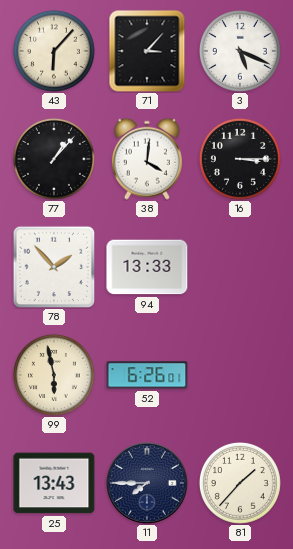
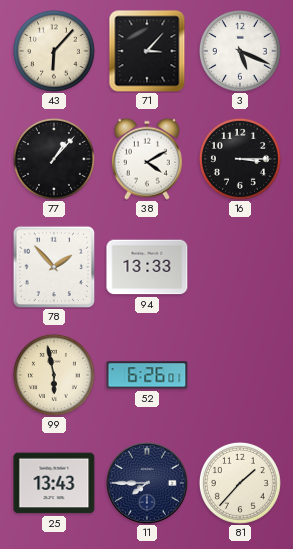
38: 4:01 -> 4:10 (147, 159)
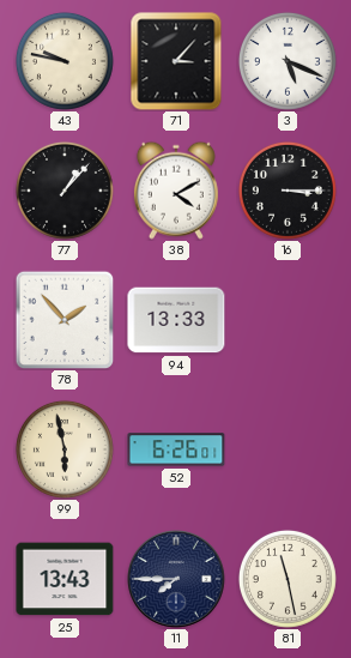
43: 6:07 -> 9:47 (65, 61)
81: 1:37 -> 11:28 (288, 579)
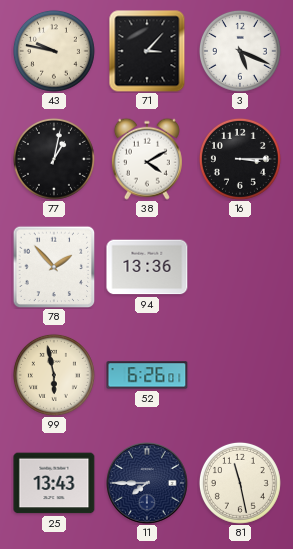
77: 1:07 -> 1:02 (54, 159)
94: 13:33 -> 13:36 (147, 267)
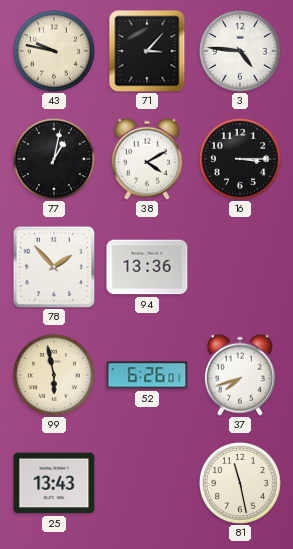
3: 5:19 -> 4:46 (240, 51)
37: none -> 7:42 (240, 375)
11: 7:45 -> none (147, 483)
